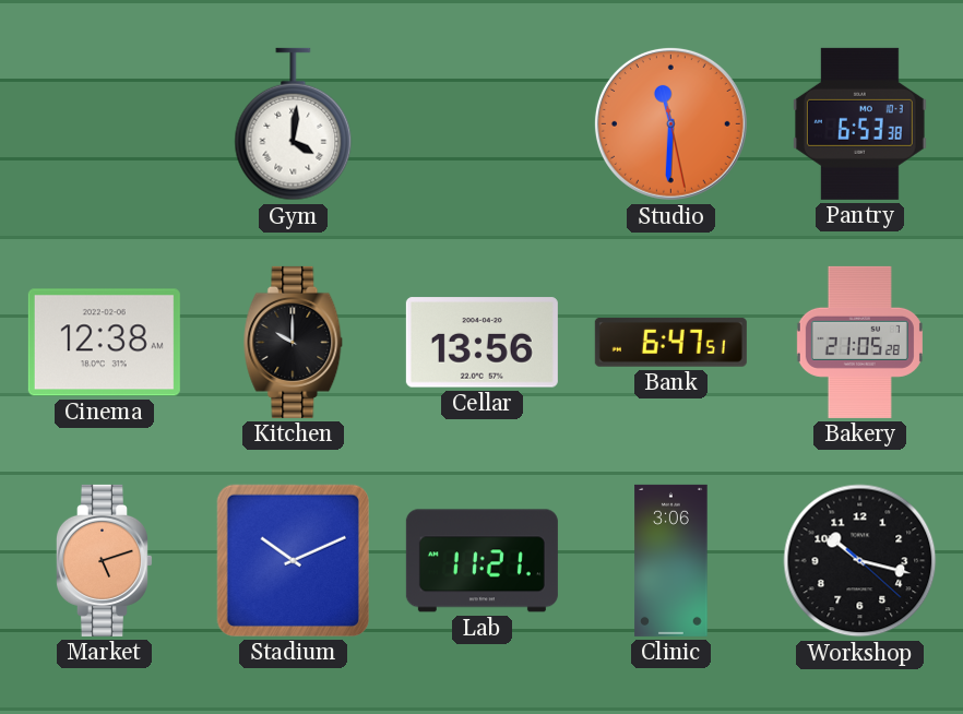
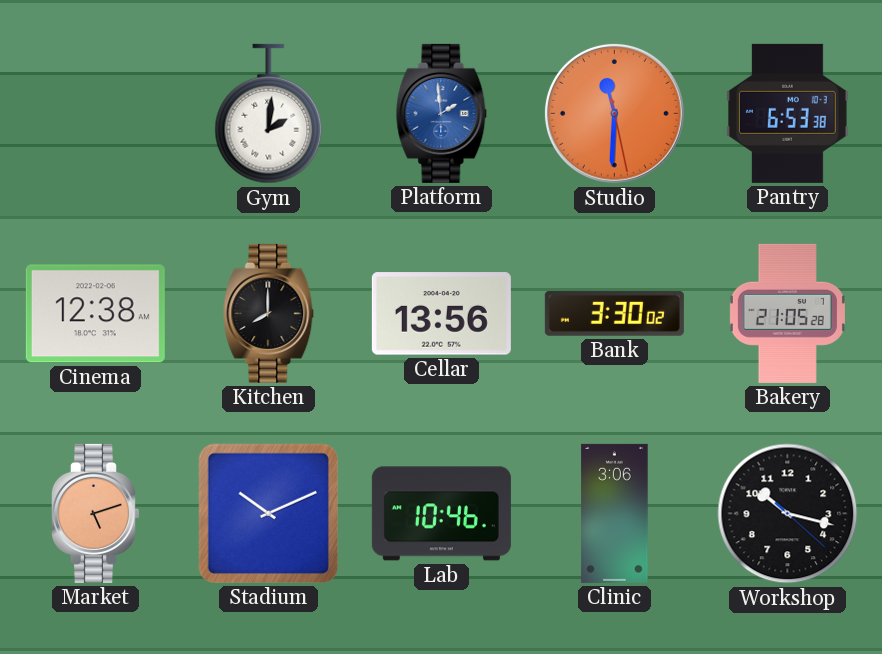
Gym: 4:01 -> 2:01 (269, 114)
Platform: none -> 1:59 (442, 113)
Kitchen: 10:00 -> 8:00 (269, 313)
Bank: 6:47 -> 3:30 (614, 313)
Lab: 11:21 -> 10:46 (441, 514)
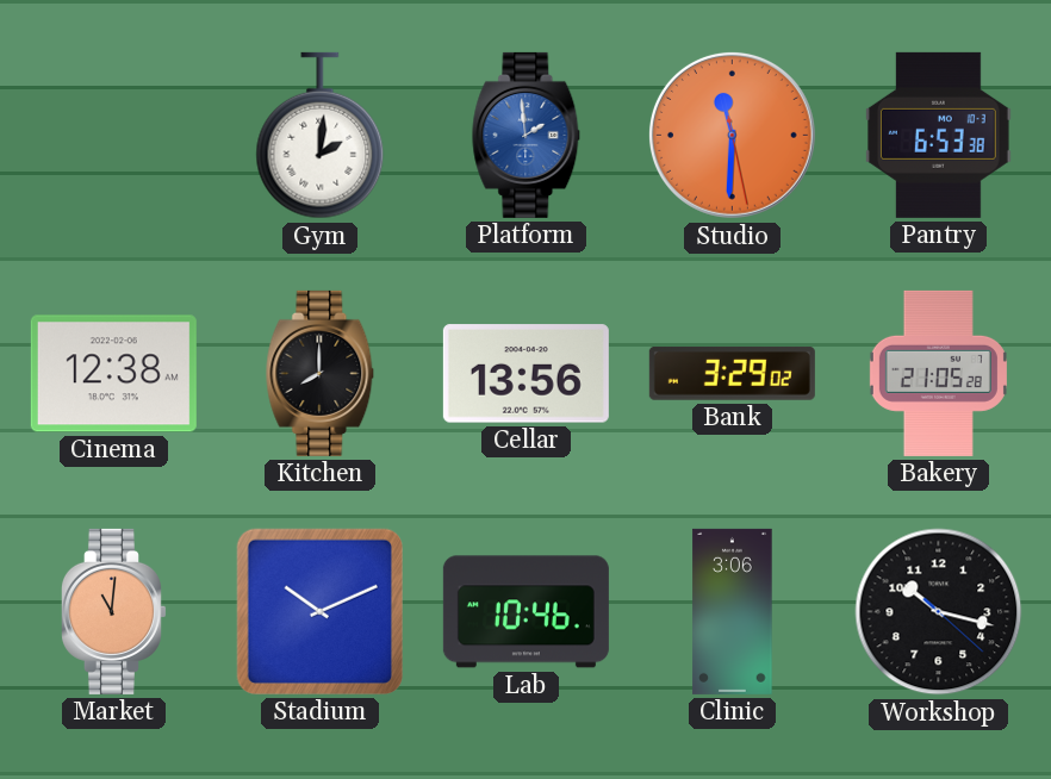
Bank: 3:30 -> 3:29 (732, 373)
Market: 5:12 -> 11:01 (113, 611)
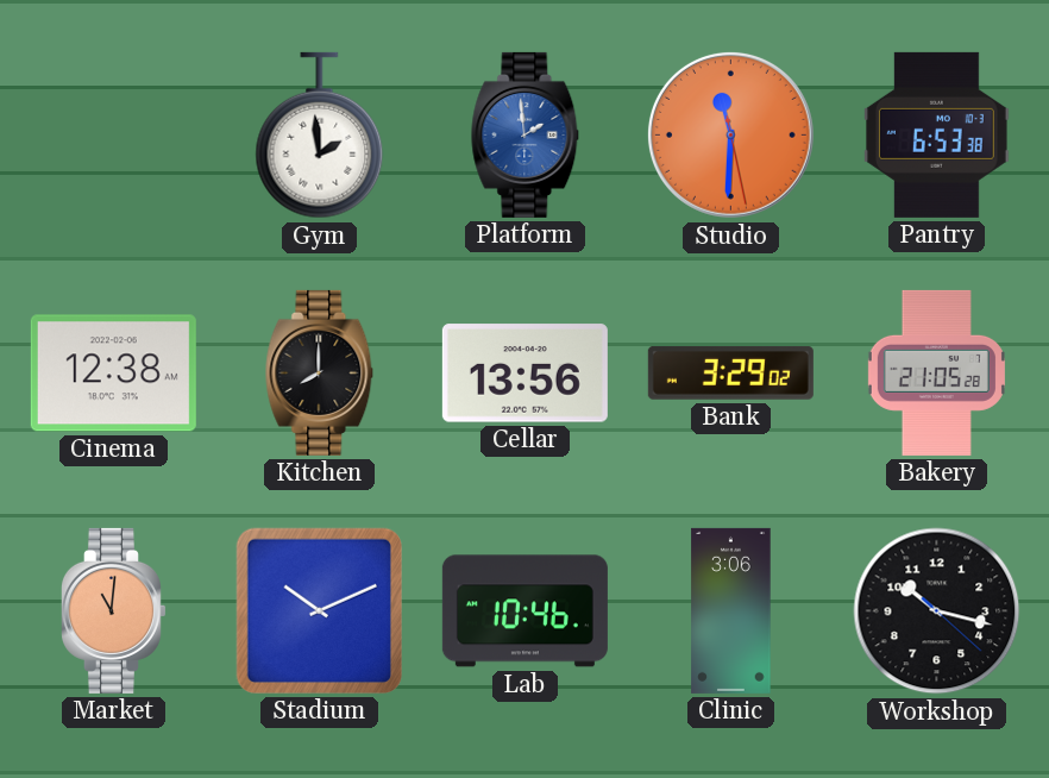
Gym: 2:01 -> 1:59 (320, 136)
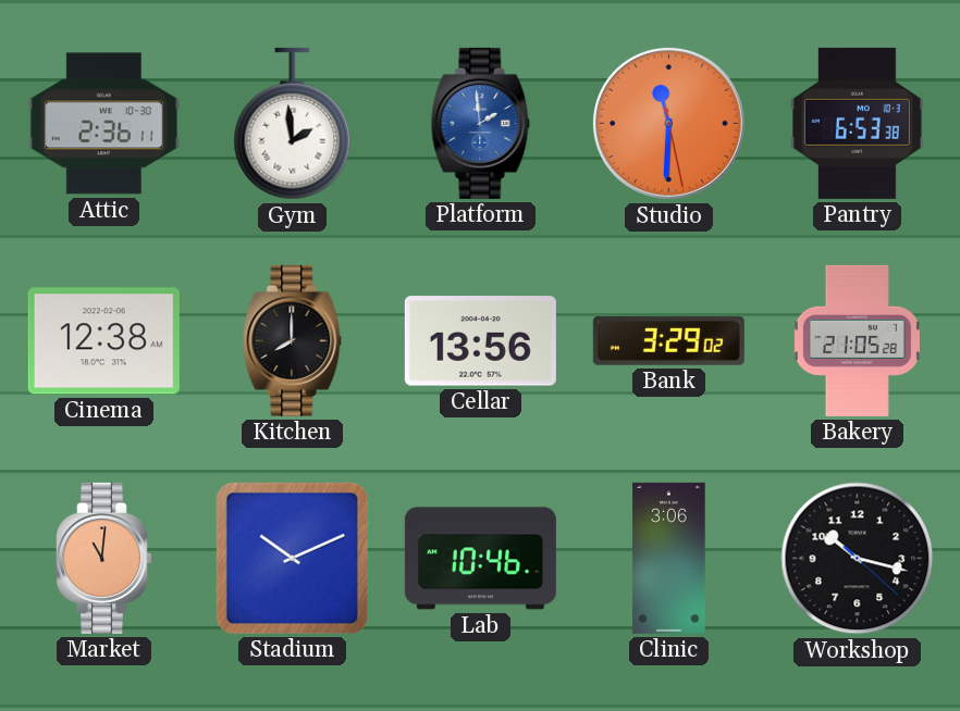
Attic: none -> 2:36 (103, 124)
